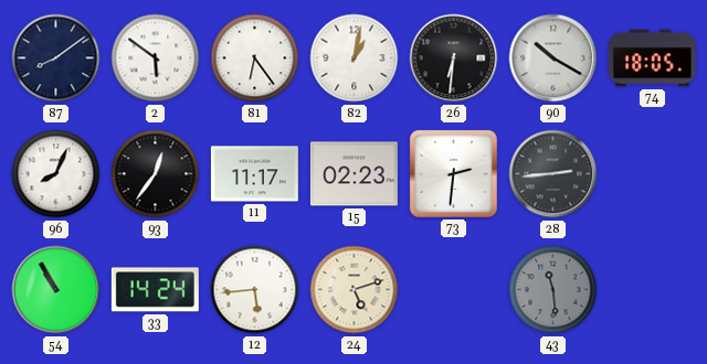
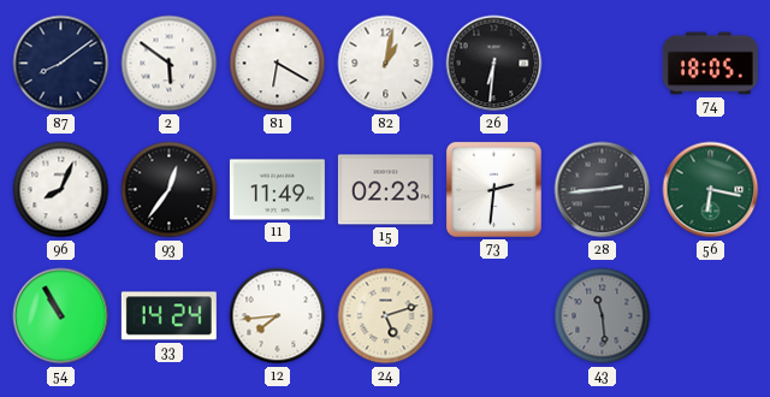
81: 6:24 -> 6:20 (278, 64)
90: 10:20 -> none (553, 58)
11: 11:17 -> 11:49 (277, 190)
56: none -> 6:17 (711, 190)
12: 5:44 -> 7:44 (278, 316)
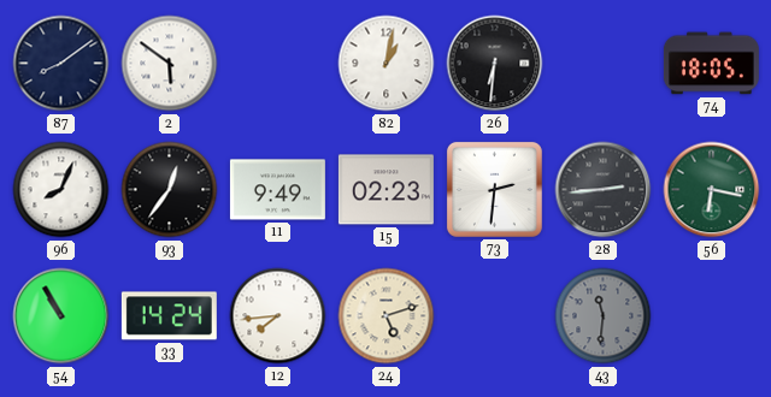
81: 6:20 -> none (278, 64)
11: 11:49 -> 9:49 (277, 190)
43: 11:29 -> 11:31 (604, 316)
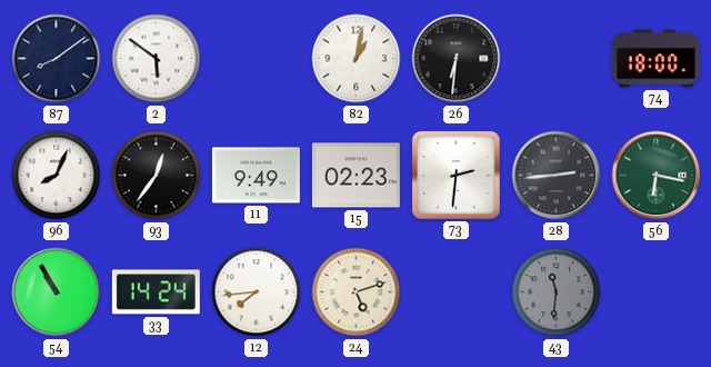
74: 18:05 -> 18:00 (655, 59)
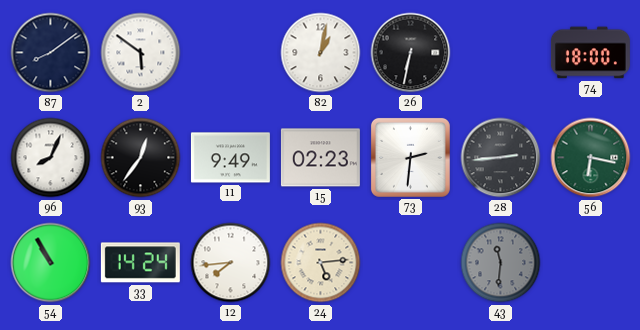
26: 6:31 -> 6:32 (411, 53)
24: 5:12 -> 5:14 (321, 263)
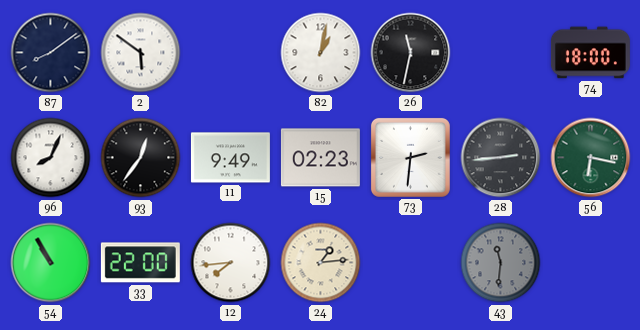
26: 6:32 -> 11:32 (411, 53)
33: 14:24 -> 22:00 (140, 263)
24: 5:14 -> 1:14 (321, 263)
